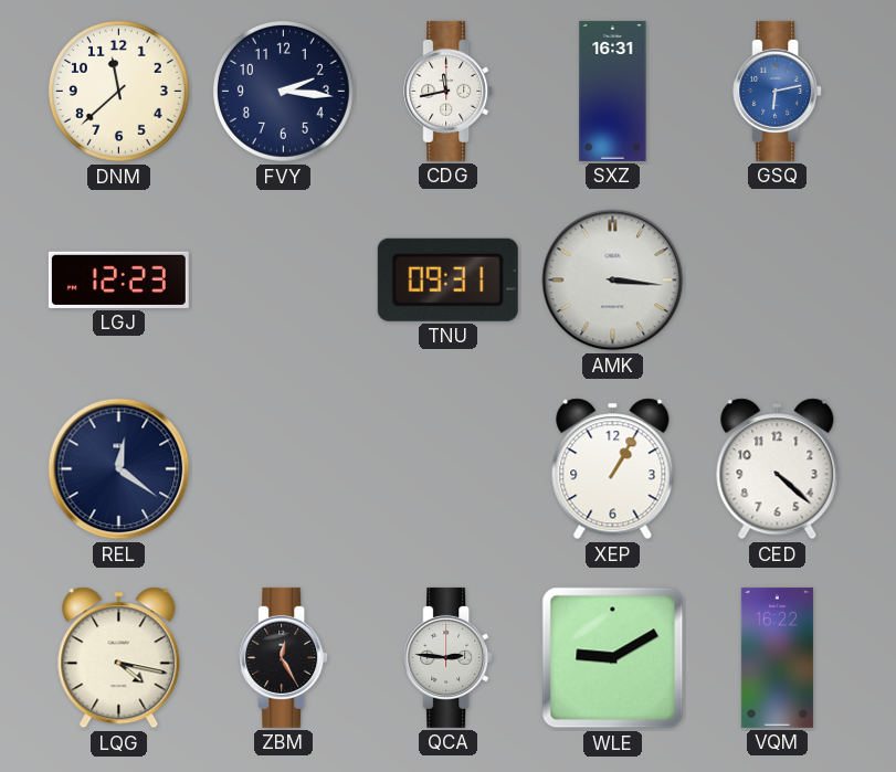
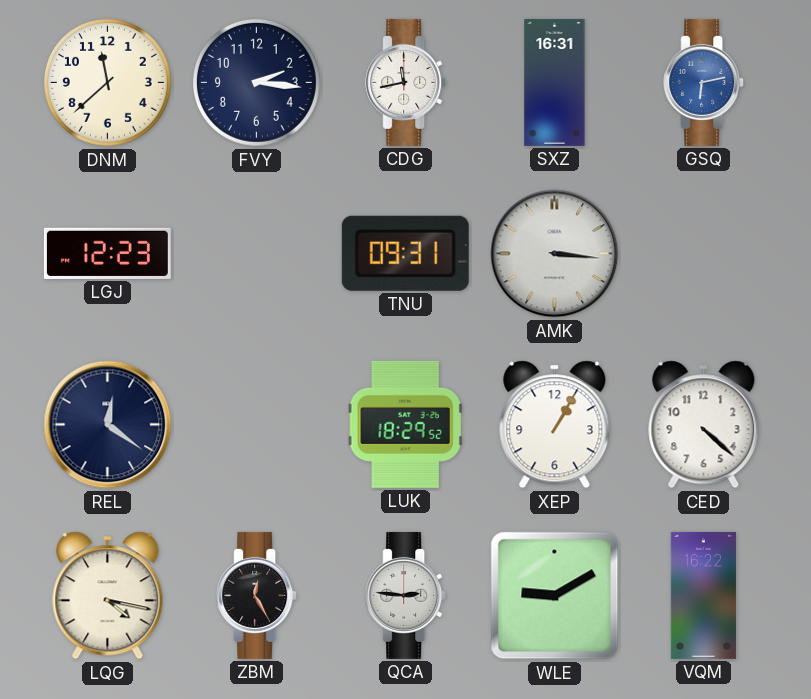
LUK: none -> 18:29 (405, 424)
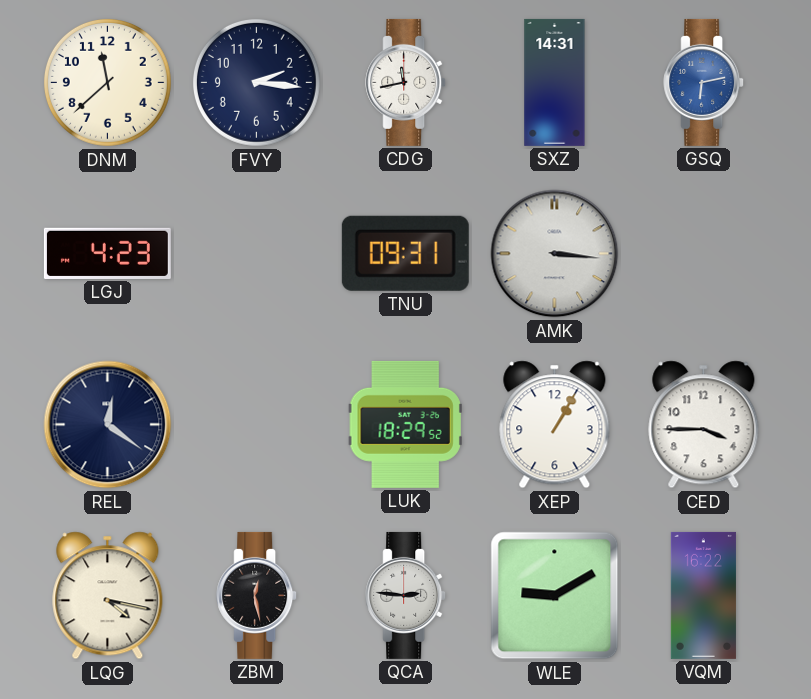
SXZ: 16:31 -> 14:31 (555, 82)
LGJ: 12:23 -> 4:23 (107, 253)
CED: 4:22 -> 3:45 (704, 425)
ZBM: 12:25 -> 12:28 (257, 595)
